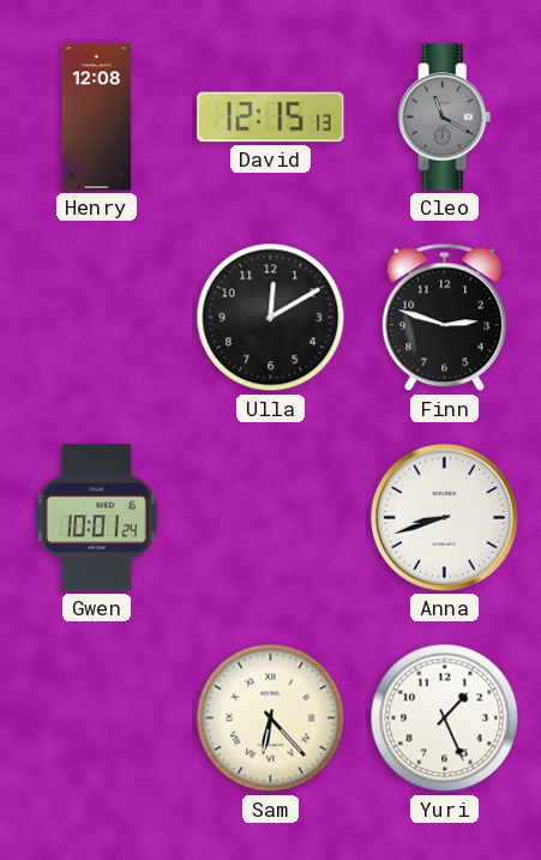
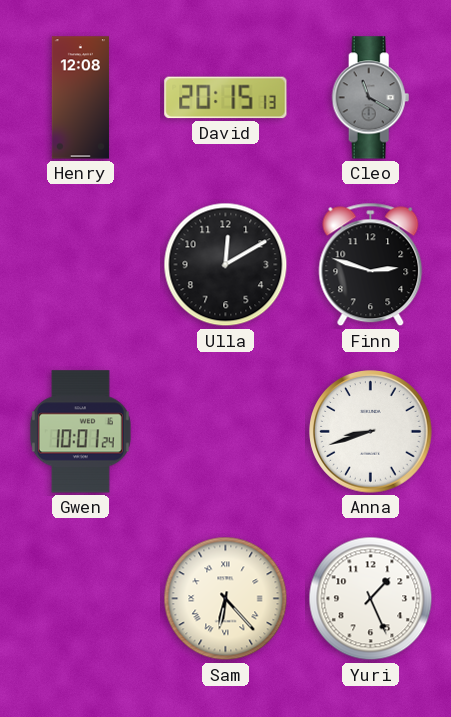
David: 12:15 -> 20:15 (226, 98)
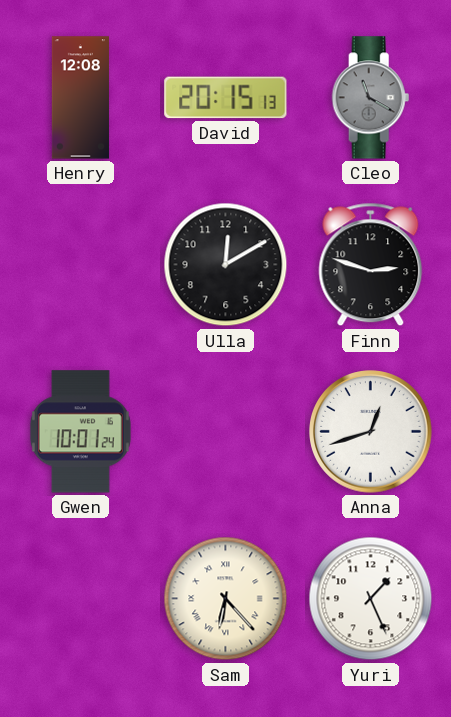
Anna: 8:42 -> 12:42 (371, 432)
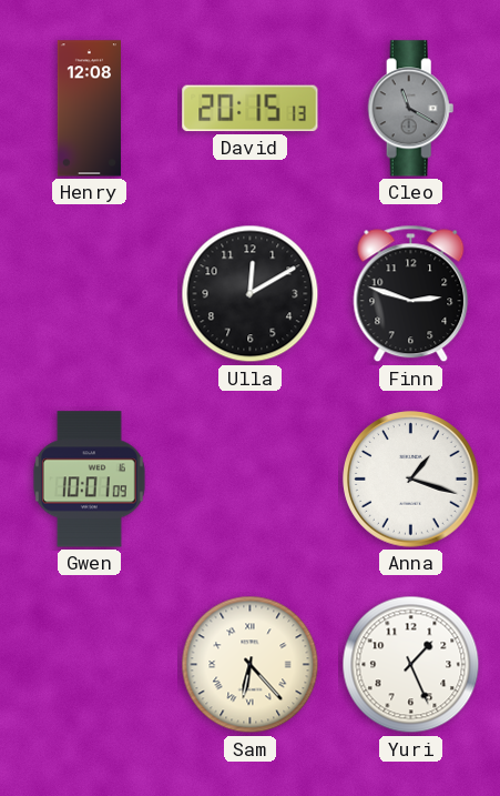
Gwen: 10:01:24 -> 10:01:09 (89, 480)
Anna: 12:42 -> 1:18 (411, 480)
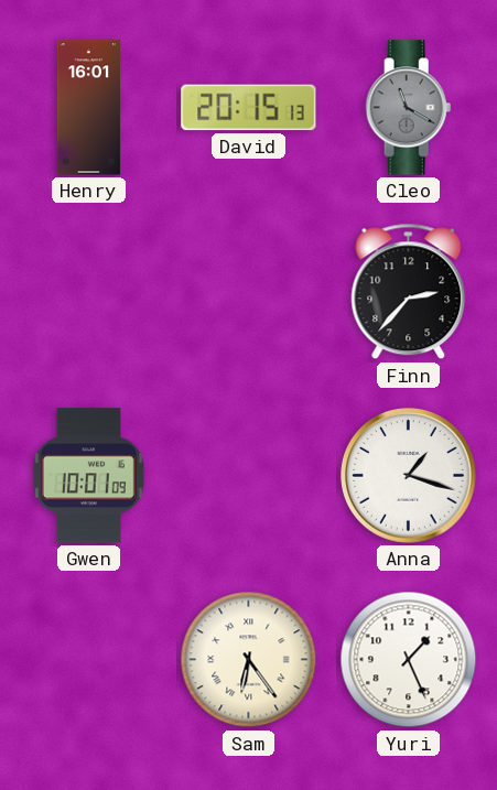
Henry: 12:08 -> 16:01 (88, 108)
Ulla: 12:10 -> none (251, 294)
Finn: 2:48 -> 2:37 (409, 292)
Sam: 6:23 -> 6:24 (249, 660)
